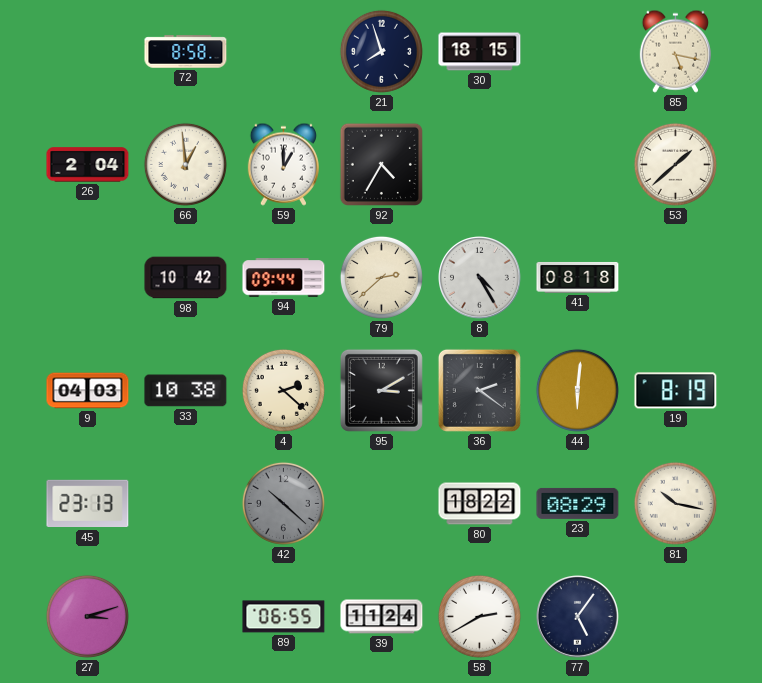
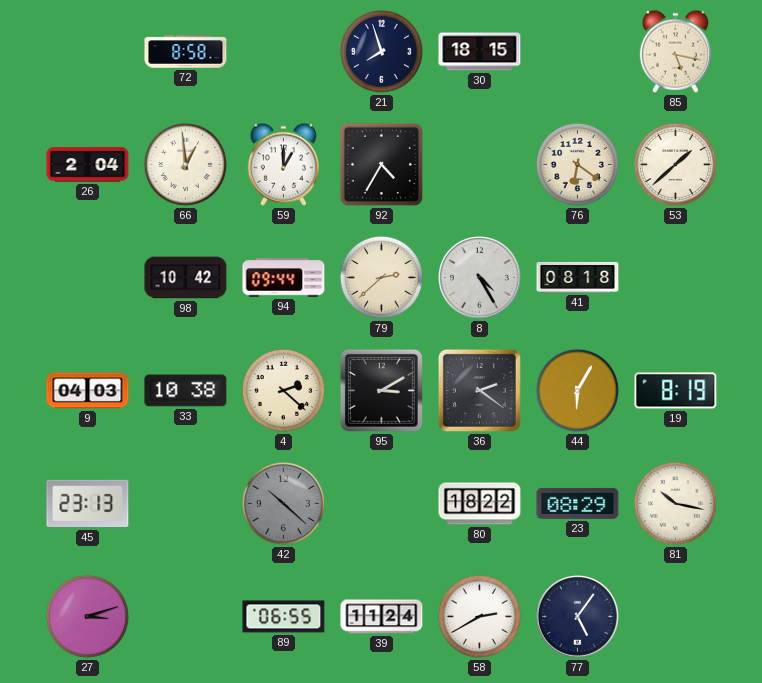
76: none -> 6:21 (577, 164)
44: 6:01 -> 6:05 (577, 390)
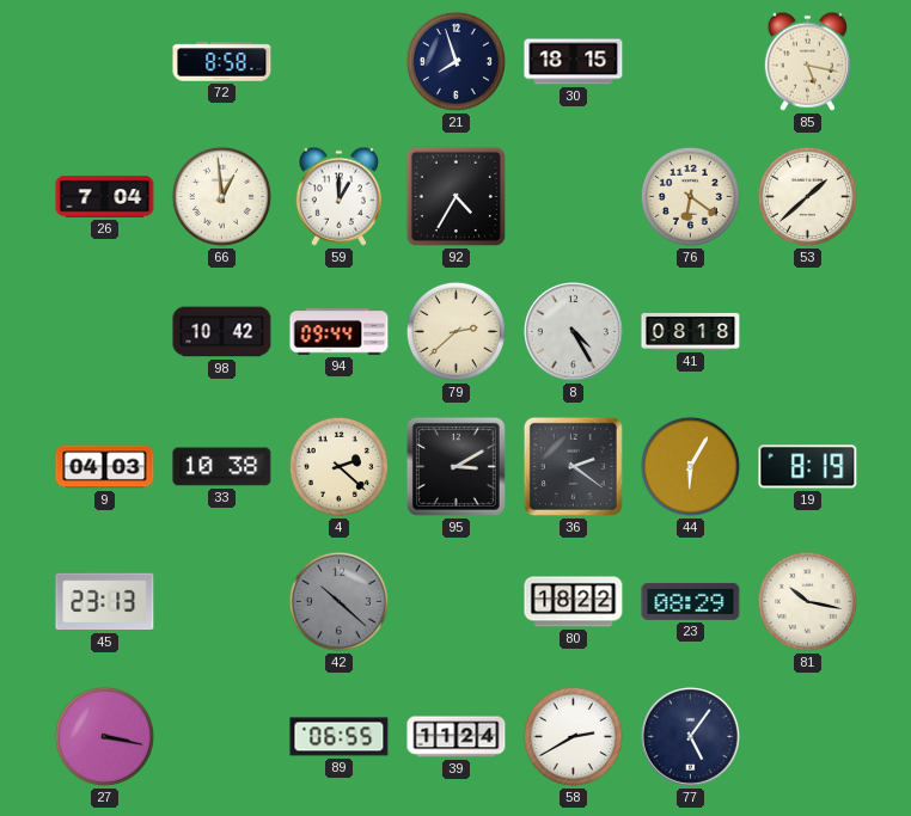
26: 2:04 -> 7:04 (105, 197)
27: 3:12 -> 3:17 (104, 736)
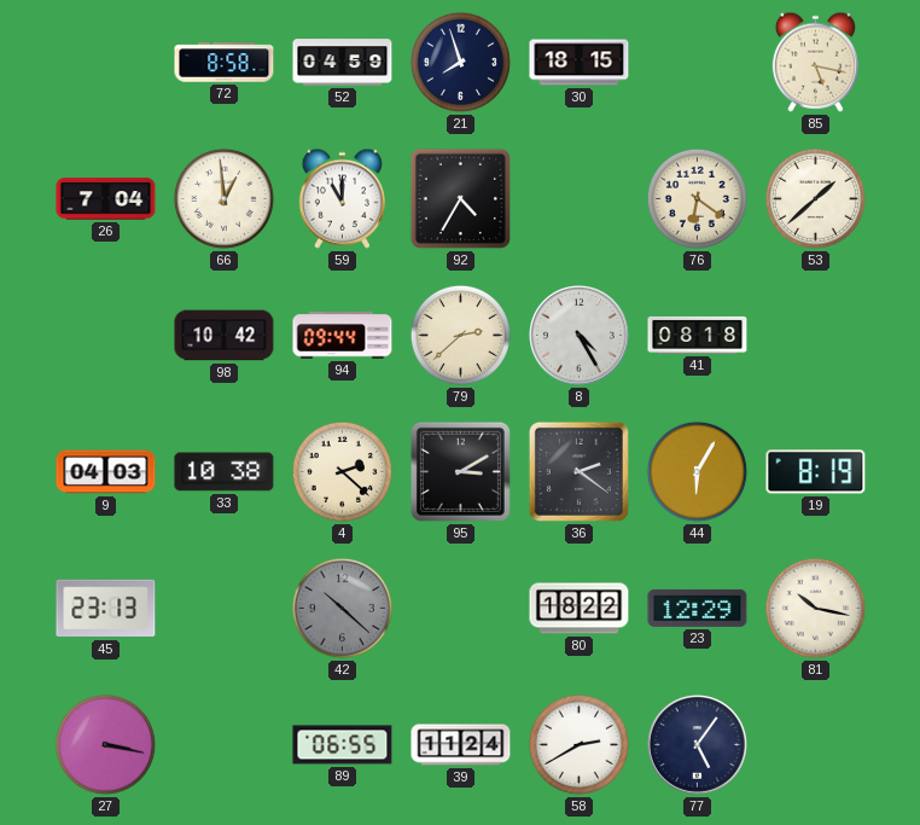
52: none -> 04:59 (343, 63)
59: 1:00 -> 11:00 (342, 198)
23: 08:29 -> 12:29 (698, 608)
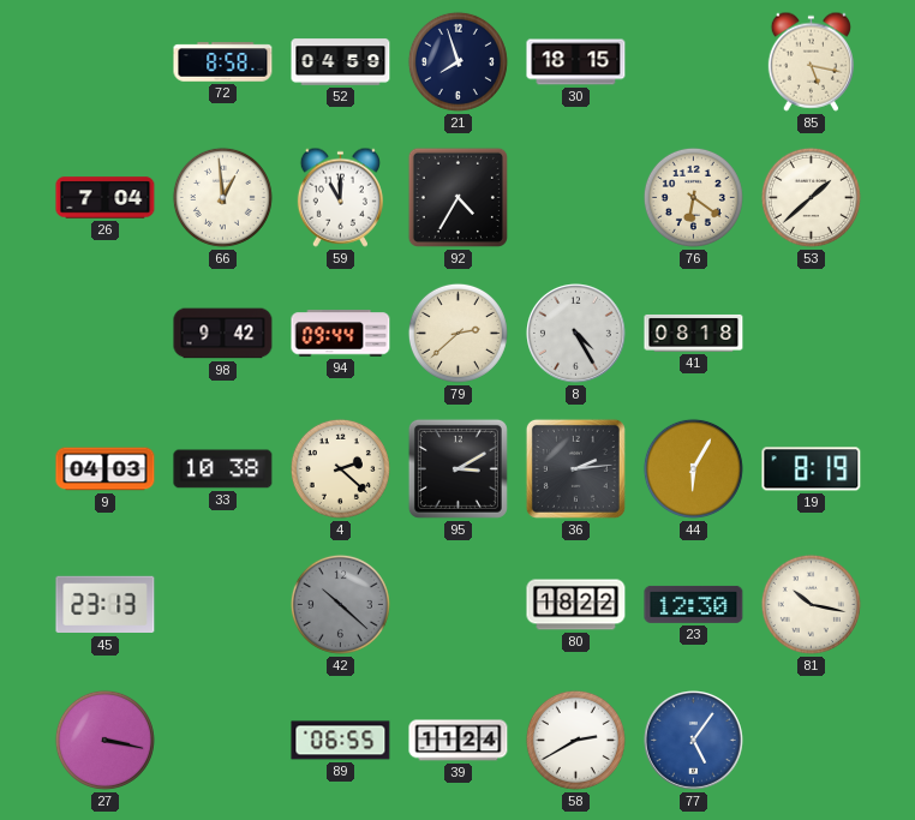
98: 10:42 -> 9:42 (223, 334)
36: 2:21 -> 2:14 (575, 468)
23: 12:29 -> 12:30 (694, 604)
77 dial: navy -> blue (694, 741)
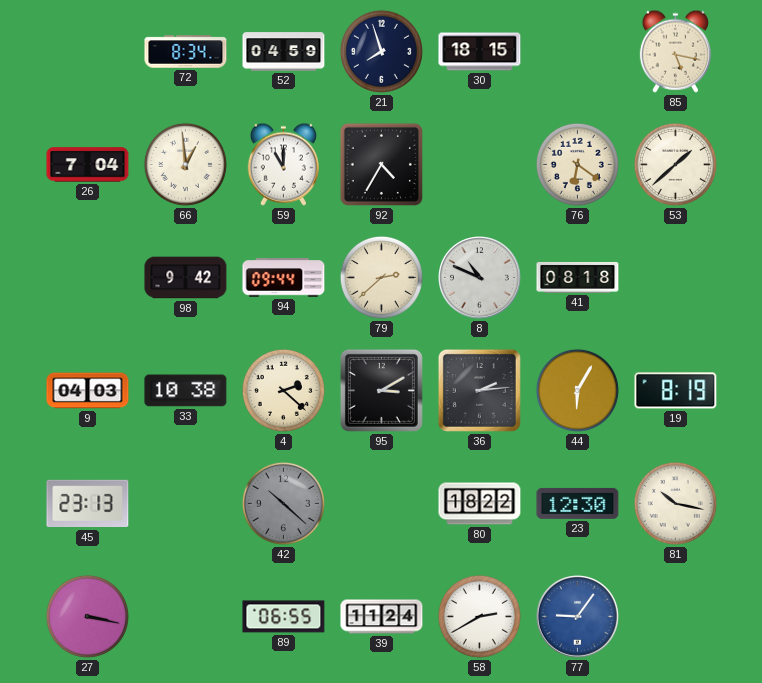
72: 8:58 -> 8:34 (186, 52)
8: 4:25 -> 10:49 (480, 278)
77: 5:06 -> 9:06 (578, 617)
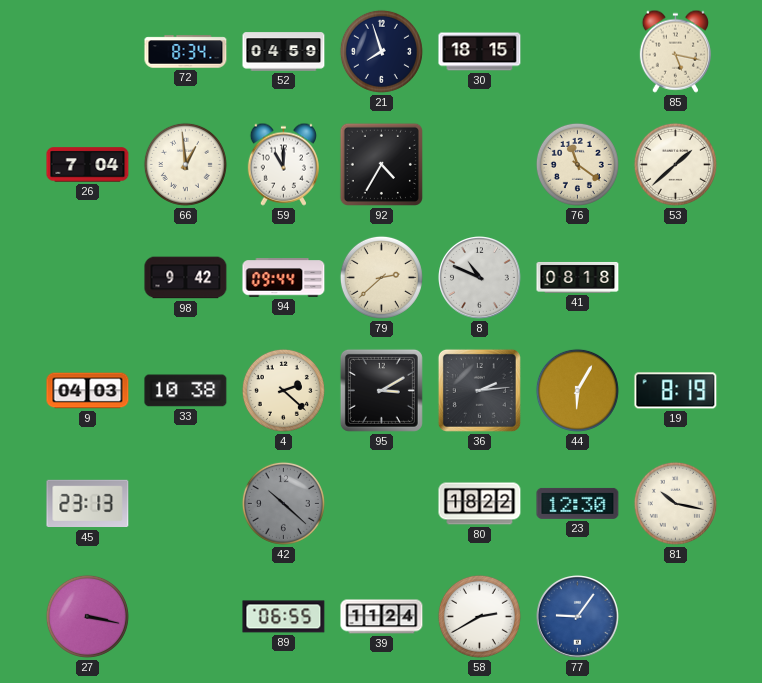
76: 6:21 -> 11:21 (577, 164)
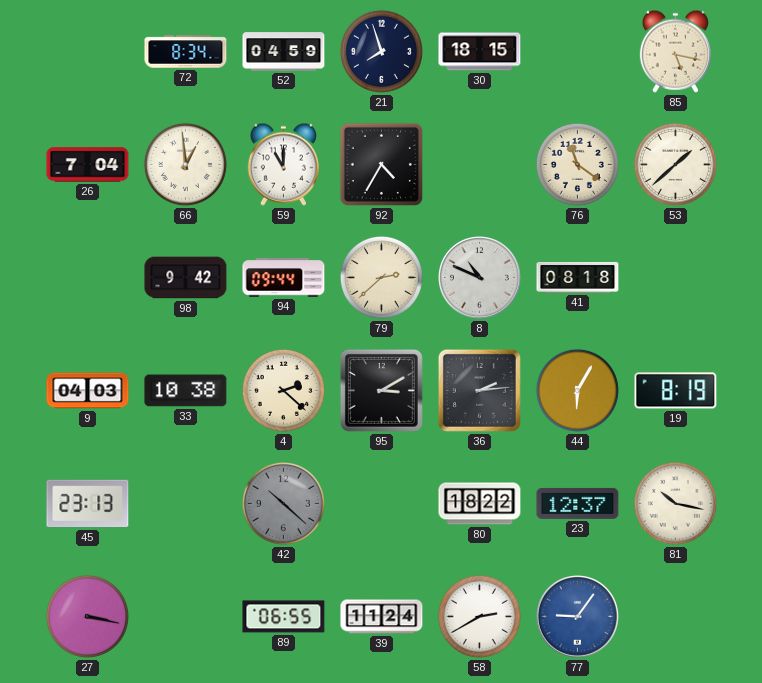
23: 12:30 -> 12:37 (578, 503)
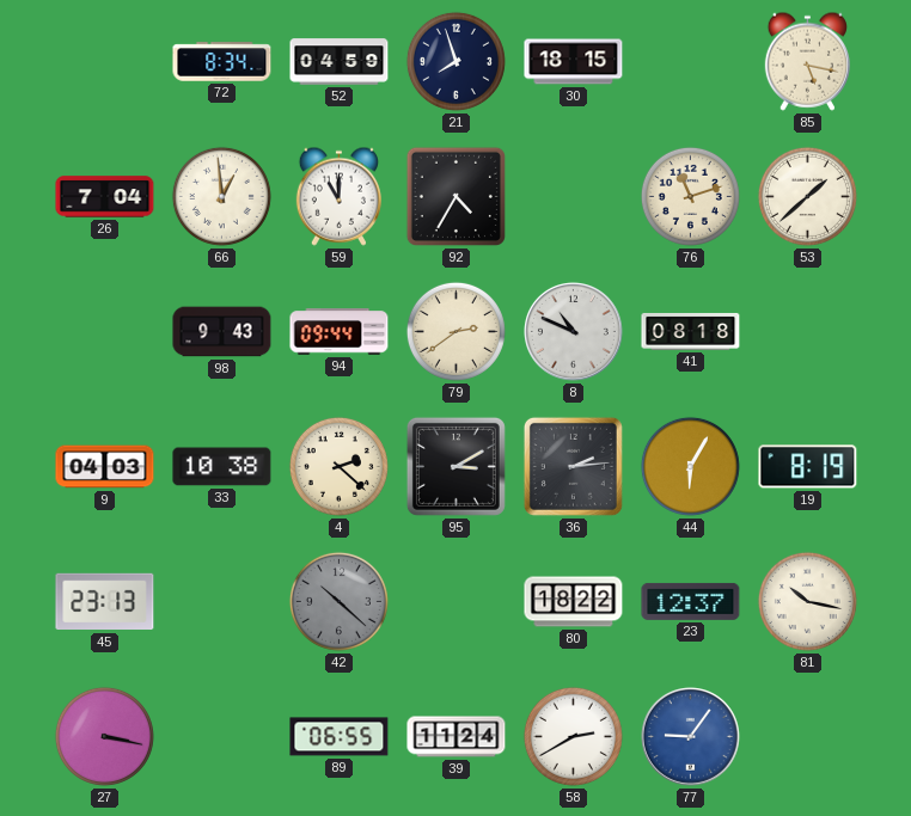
76: 11:21 -> 11:12 (690, 196)
98: 9:42 -> 9:43 (222, 332)
79: 2:38 -> 2:39 (455, 331)
